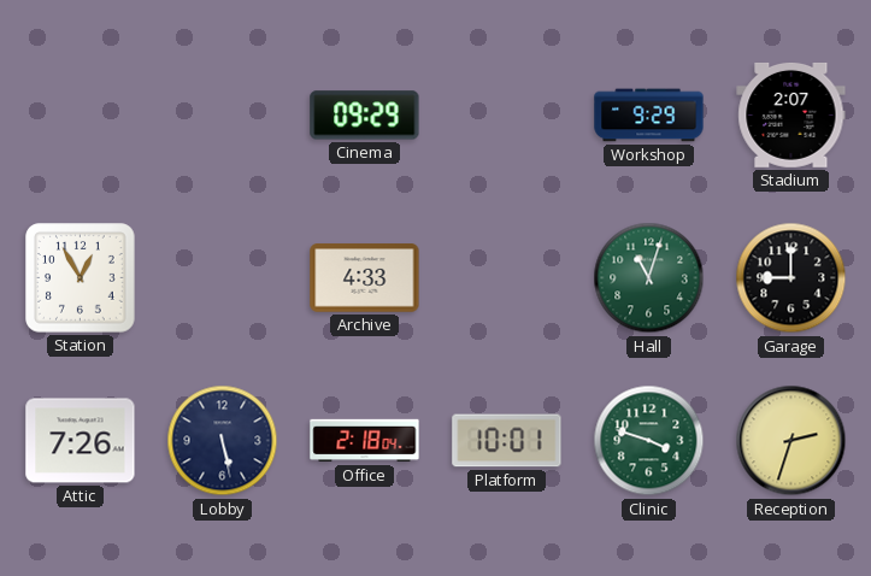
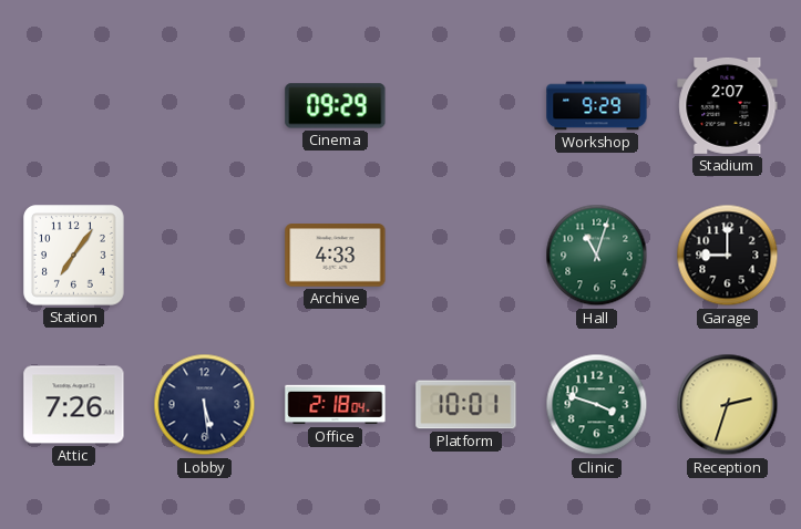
Station: 12:55 -> 7:06 (74, 256)
Lobby: 5:28 -> 5:29 (205, 405)
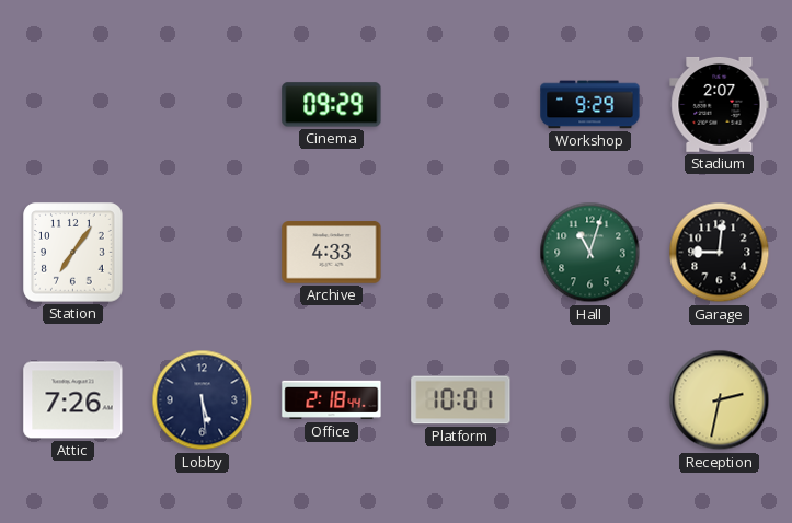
Garage: 9:00 -> 9:01 (720, 253)
Office: 2:18:04 -> 2:18:44 (332, 400)
Clinic: 3:48 -> none (597, 405)
Reception: 2:33 -> 2:32 (720, 400)
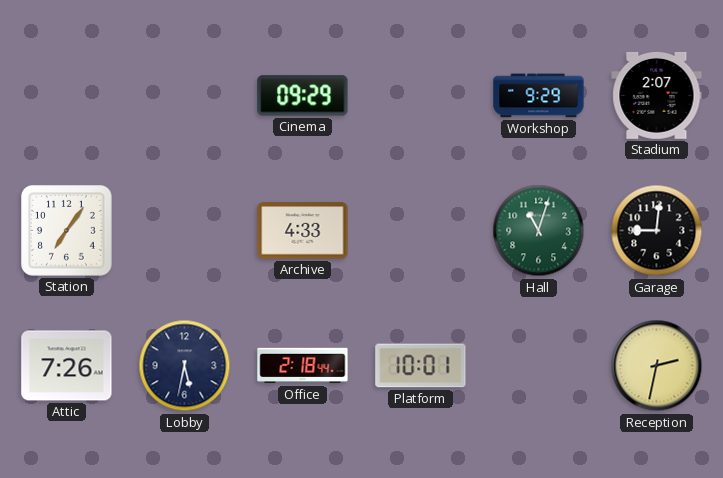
Lobby: 5:29 -> 5:32 (185, 366)
